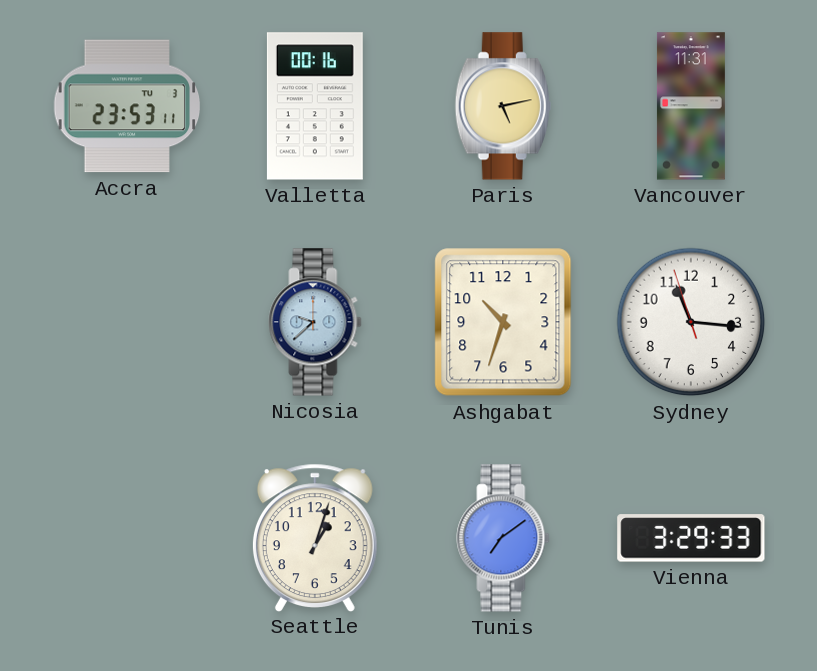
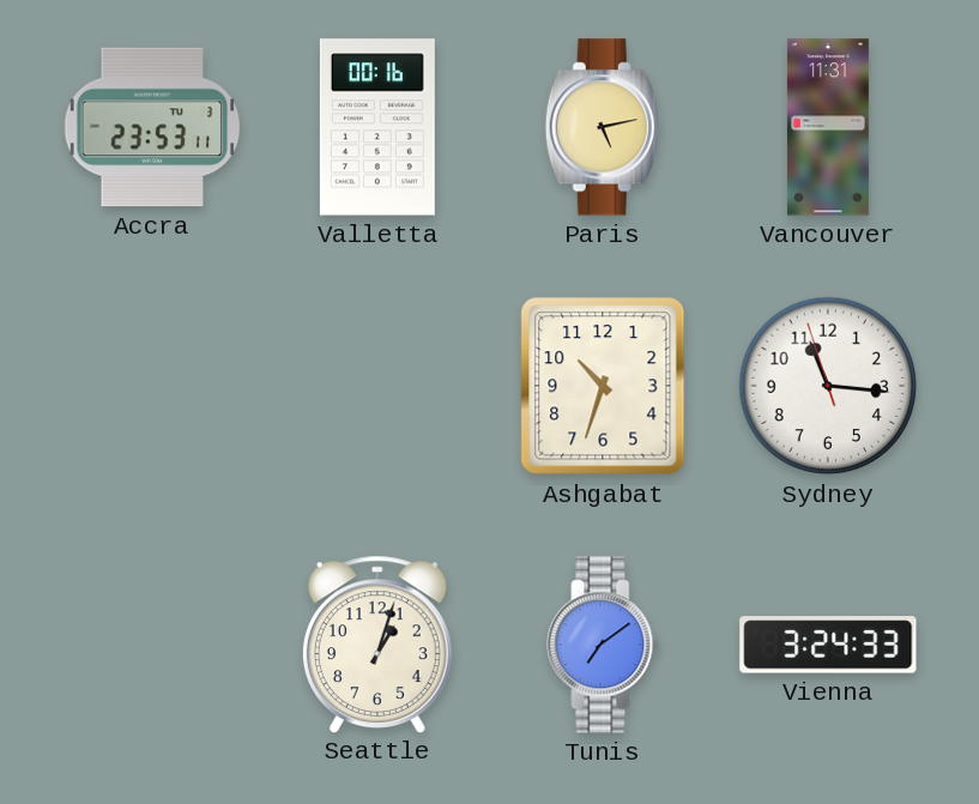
Nicosia: 9:38 -> none (315, 322)
Vienna: 3:29 -> 3:24 (828, 645)
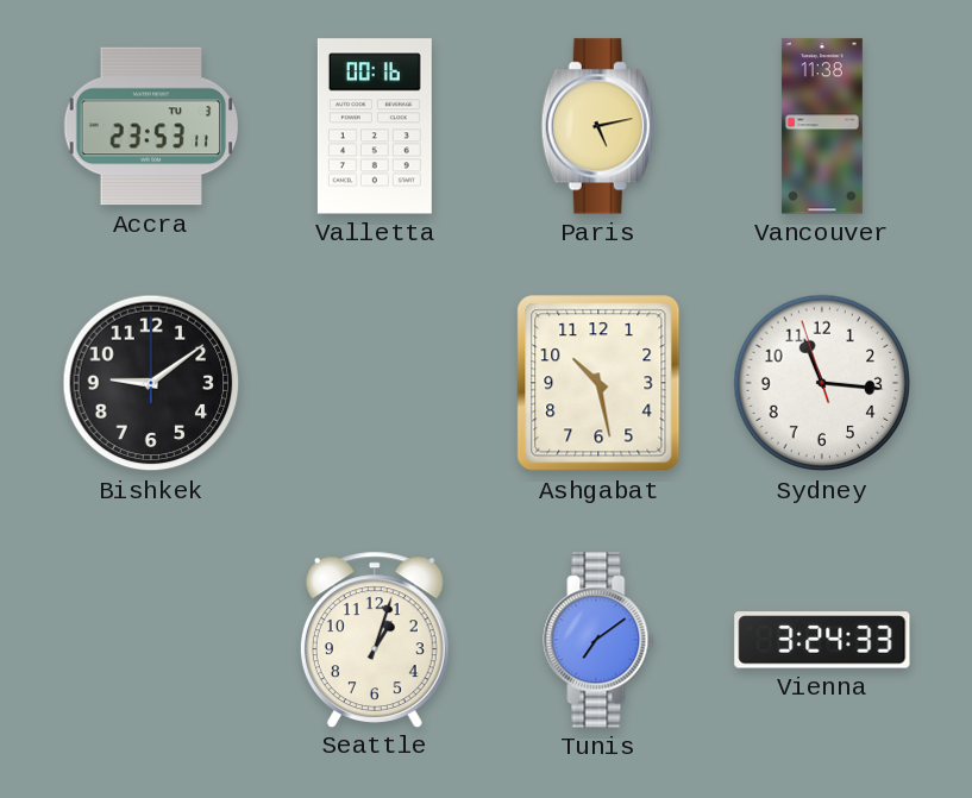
Vancouver: 11:31 -> 11:38 (822, 126)
Bishkek: none -> 9:09 (151, 383)
Ashgabat: 10:33 -> 10:28 (598, 383)
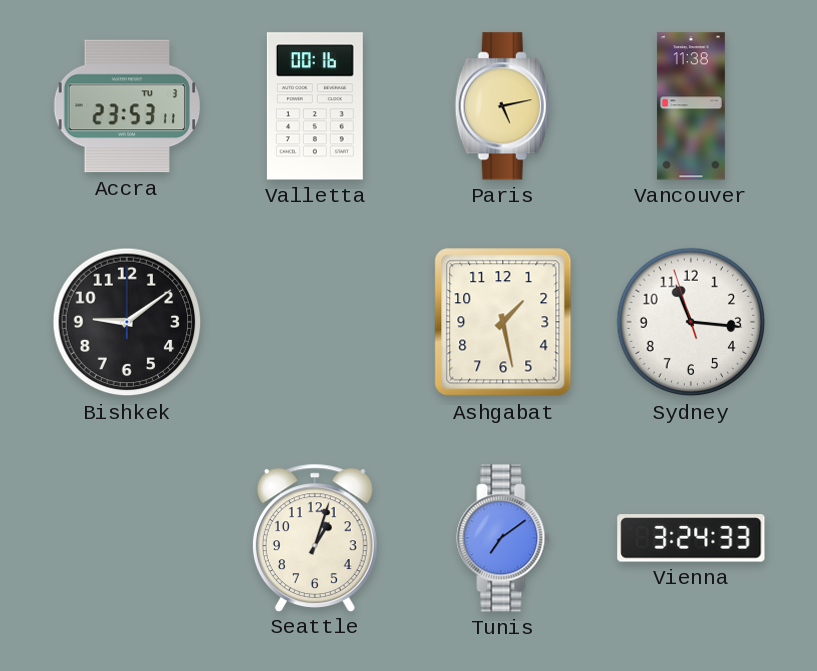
Ashgabat: 10:28 -> 1:28 (503, 322)
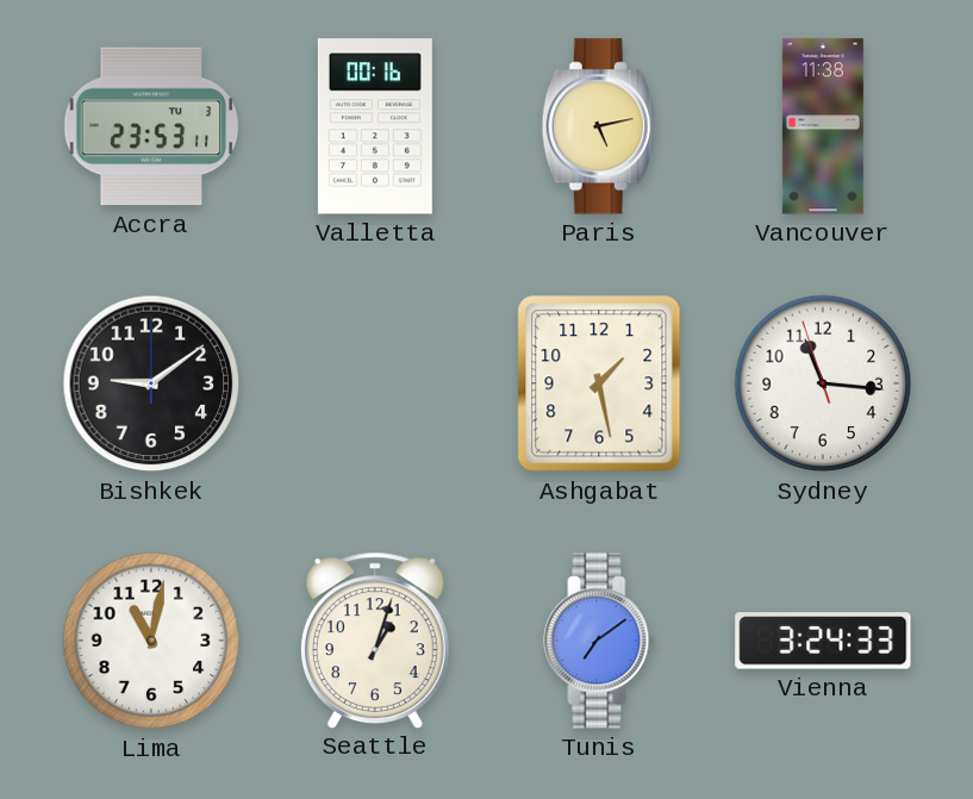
Lima: none -> 11:02 (151, 641)
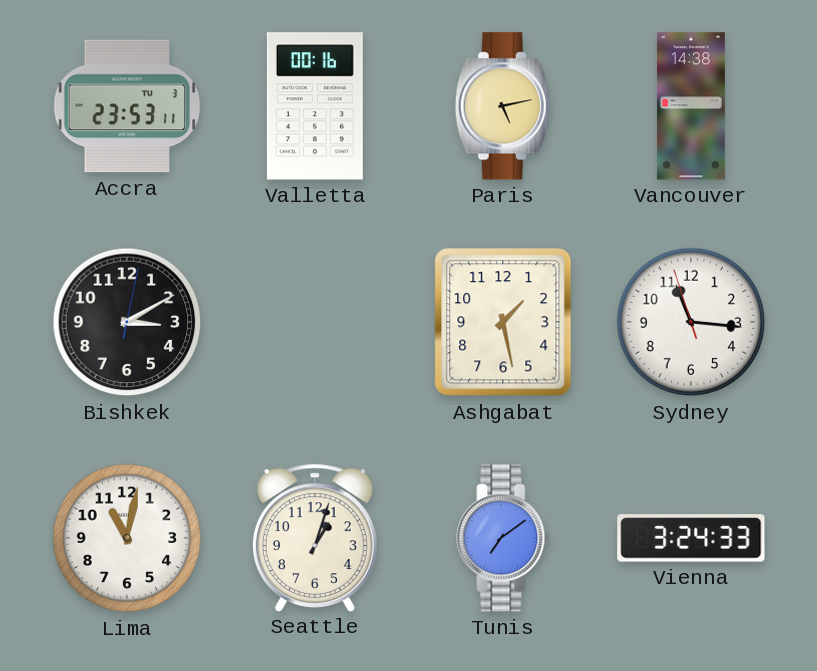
Vancouver: 11:38 -> 14:38 (691, 106)
Bishkek: 9:09 -> 3:10 (127, 322)
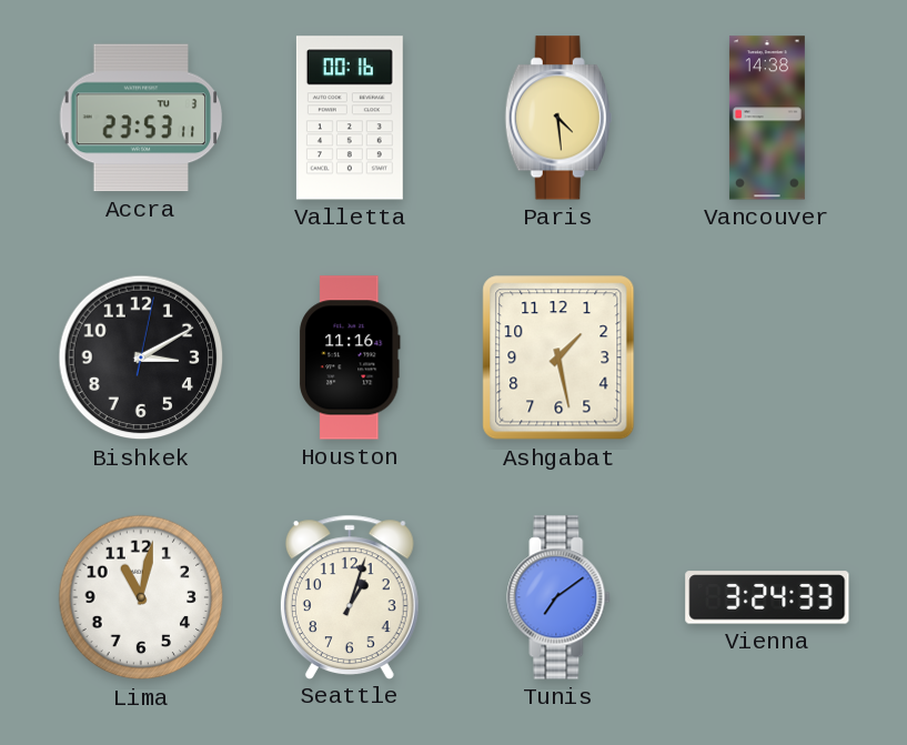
Paris: 5:13 -> 4:29 (558, 118)
Houston: none -> 11:16 (350, 358)
Sydney: 11:15 -> none (691, 322)
